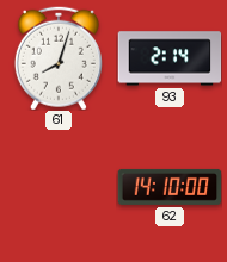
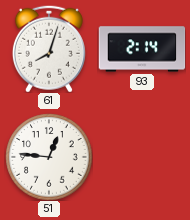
51: none -> 12:46 (49, 157)
62: 14:10 -> none (170, 187)
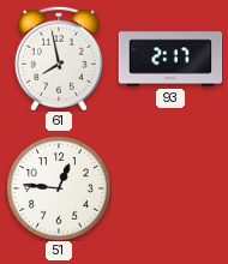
61: 8:03 -> 7:58 (59, 59)
93: 2:14 -> 2:17 (170, 59)
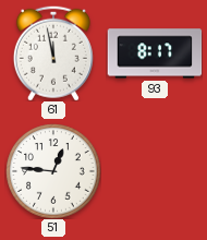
61: 7:58 -> 11:58 (53, 53)
93: 2:17 -> 8:17 (155, 53)
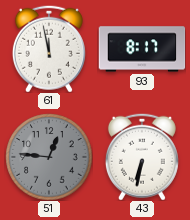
51 dial: white -> grey (49, 157)
43: none -> 6:32 (142, 157)
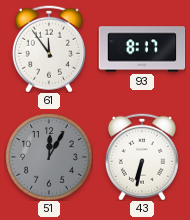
61: 11:58 -> 11:54 (49, 49)
51: 12:46 -> 12:05 (49, 157)
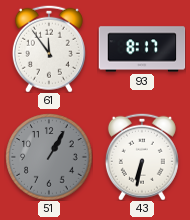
51: 12:05 -> 1:05 (49, 157)
